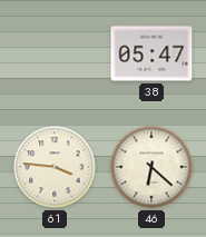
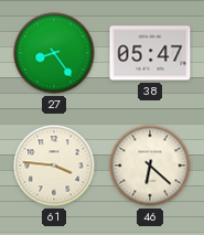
27: none -> 8:24 (54, 53)
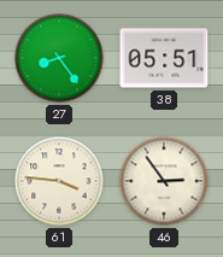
38: 05:47 -> 05:51 (164, 58)
46: 6:22 -> 2:54 (164, 181)
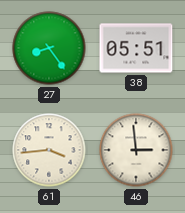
61: 3:46 -> 3:44 (49, 150)
46: 2:54 -> 2:59 (136, 150)
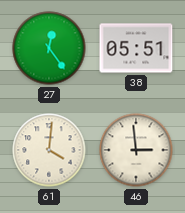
27: 8:24 -> 12:24 (49, 48)
61: 3:44 -> 4:01 (49, 150)
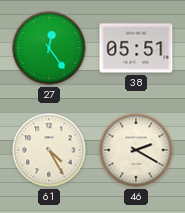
61: 4:01 -> 4:25 (49, 150)
46: 2:59 -> 2:20 (136, 150)
